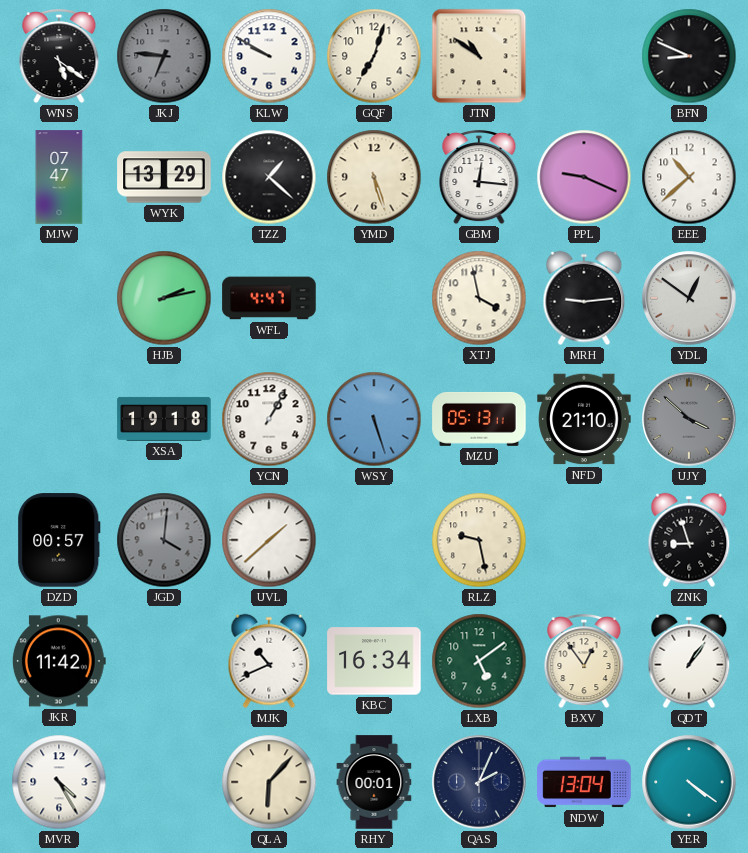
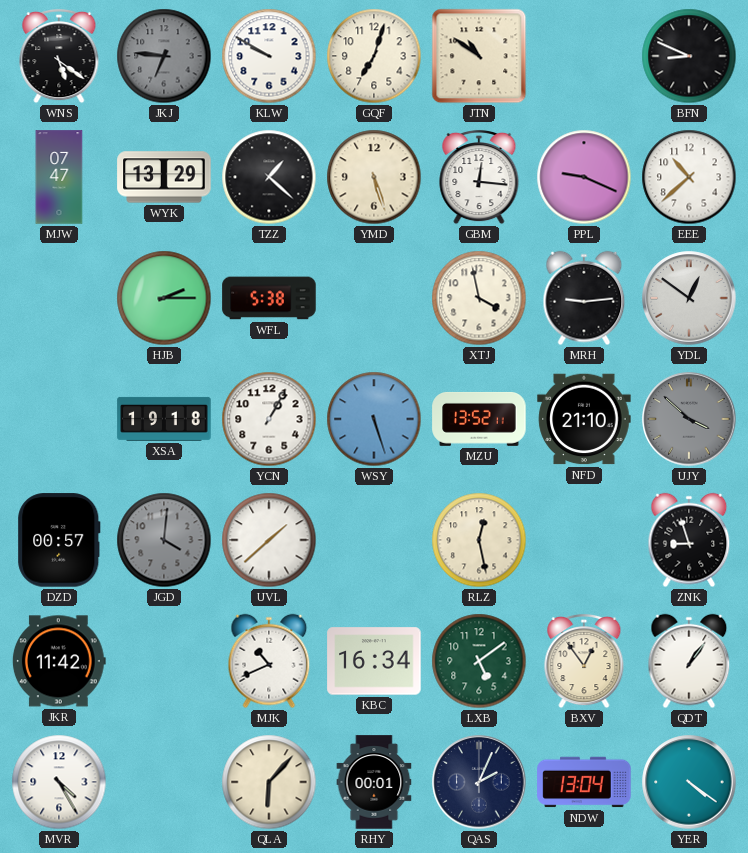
HJB: 2:13 -> 2:15 (164, 298)
WFL: 4:47 -> 5:38 (269, 298)
MZU: 05:13 -> 13:52 (479, 419)
RLZ: 9:28 -> 12:28 (479, 540)
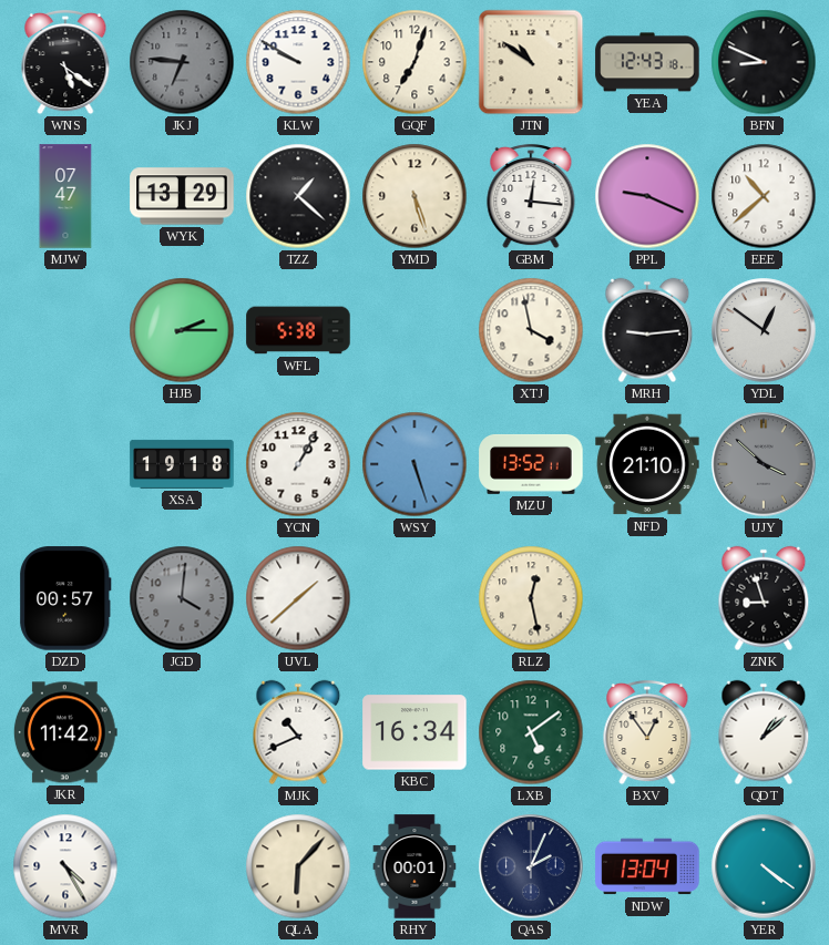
YEA: none -> 12:43 (647, 62)
QDT: 1:06 -> 1:08 (764, 732)
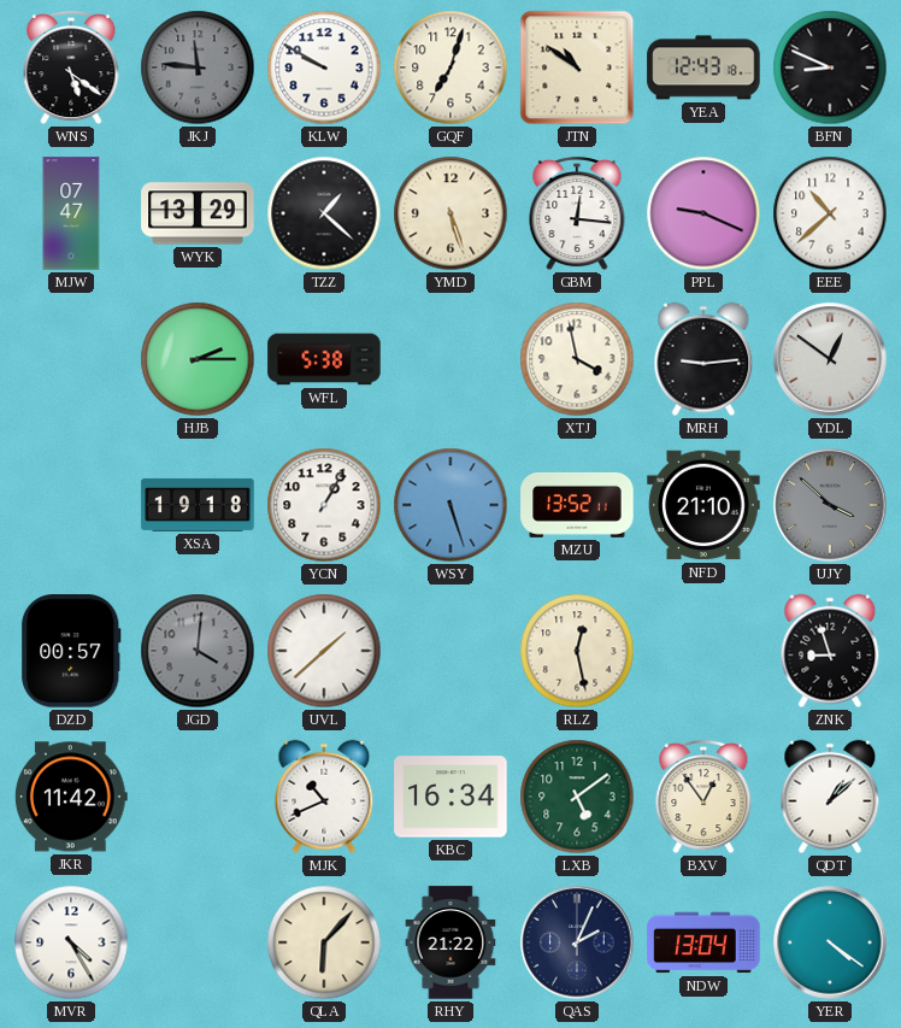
JKJ: 6:46 -> 11:46 (198, 67)
RHY: 00:01 -> 21:22 (450, 942)
